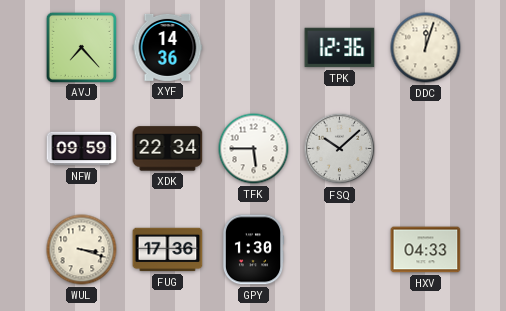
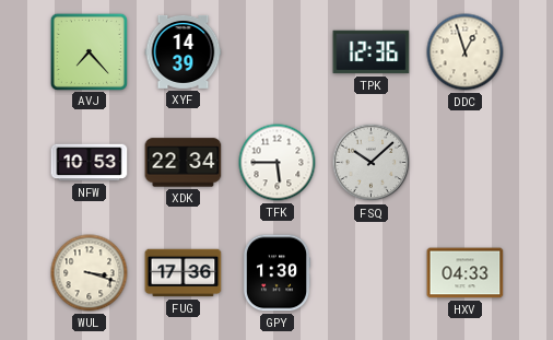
XYF: 14:36 -> 14:39 (184, 51)
DDC: 12:03 -> 12:57 (466, 52)
NFW: 09:59 -> 10:53 (90, 163)
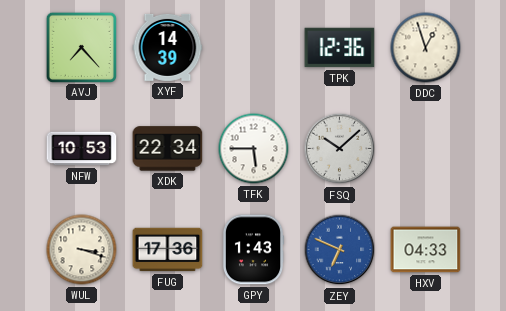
GPY: 1:30 -> 1:43 (253, 250)
ZEY: none -> 6:49 (340, 250)
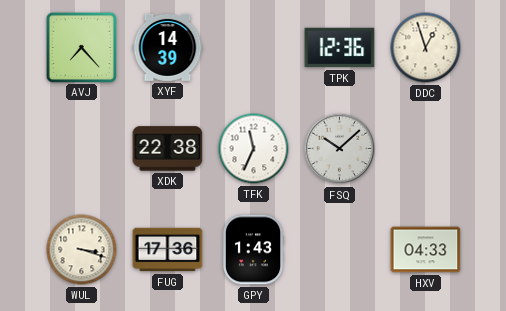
NFW: 10:53 -> none (82, 149)
XDK: 22:34 -> 22:38 (168, 149)
TFK: 5:45 -> 11:34 (254, 149)
ZEY: 6:49 -> none (340, 250)
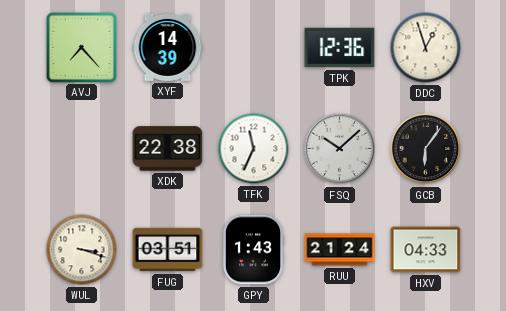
GCB: none -> 6:06 (426, 149)
FUG: 17:36 -> 03:51 (168, 250)
RUU: none -> 21:24 (340, 250)
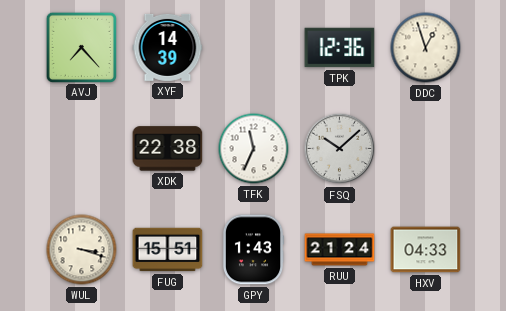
GCB: 6:06 -> none (426, 149)
FUG: 03:51 -> 15:51 (168, 250)
